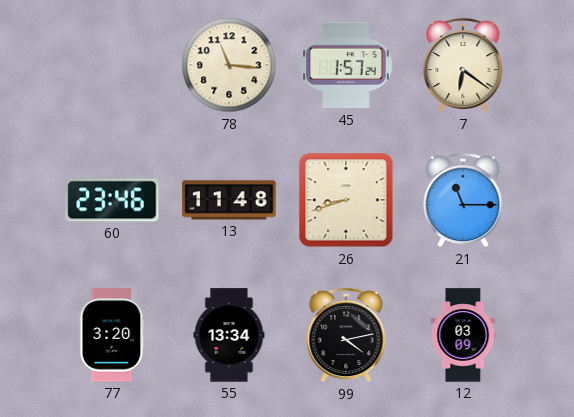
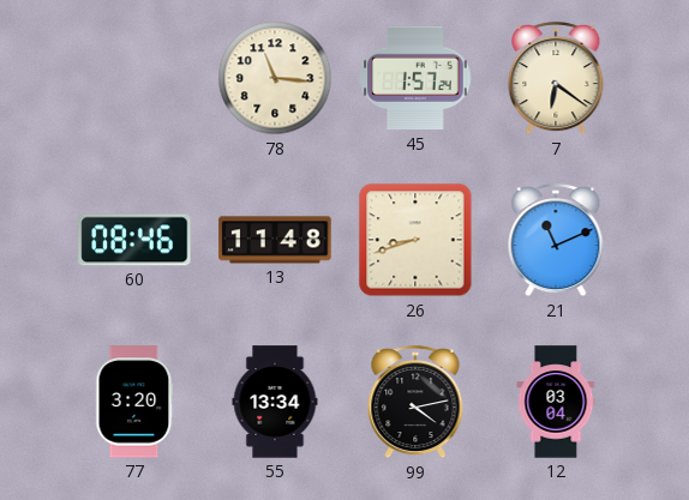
60: 23:46 -> 08:46 (134, 240)
21: 11:15 -> 11:11 (556, 241)
12: 03:09 -> 03:04 (556, 402)
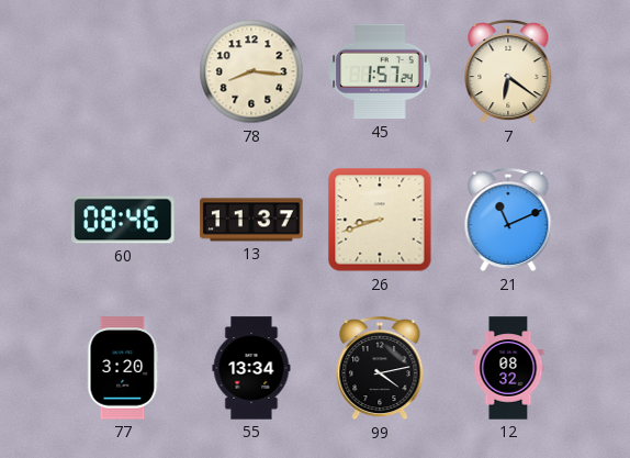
78: 11:16 -> 8:16 (251, 71)
13: 11:48 -> 11:37 (251, 220)
12: 03:04 -> 08:32 (508, 368)
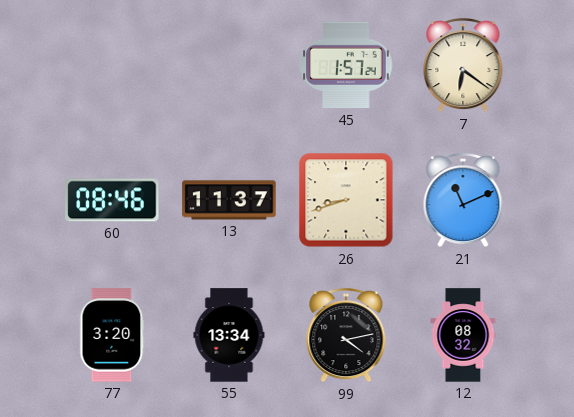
78: 8:16 -> none (251, 71)
